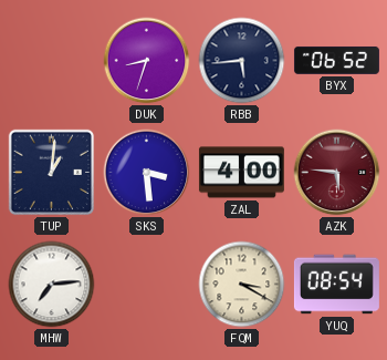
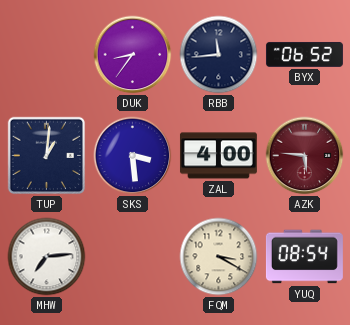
DUK: 8:33 -> 8:36 (133, 55)
RBB: 5:44 -> 11:44 (219, 55)
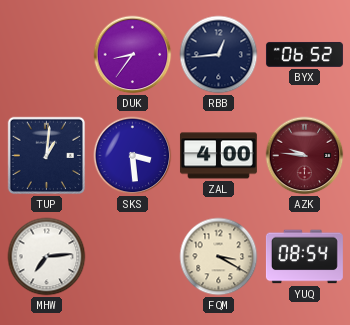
RBB: 11:44 -> 12:44 (219, 55)
AZK: 5:46 -> 9:46 (305, 156)
